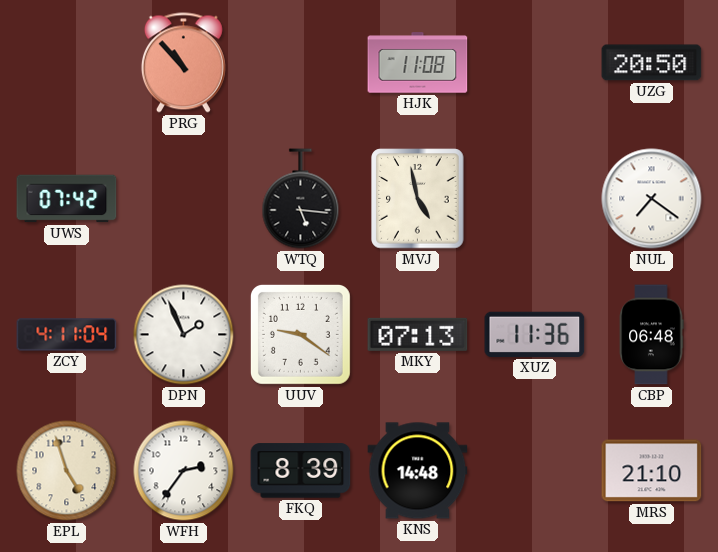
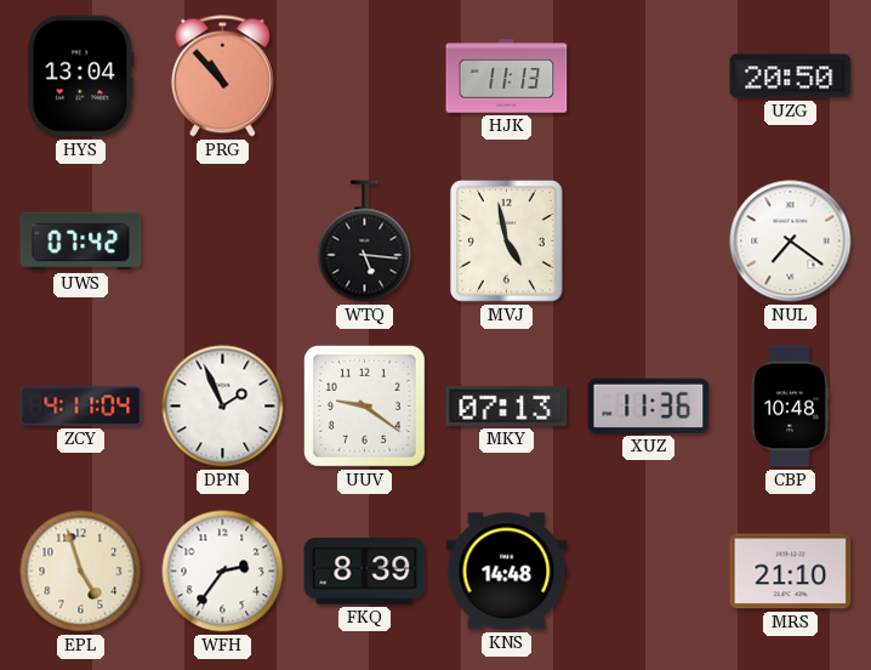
HYS: none -> 13:04 (81, 76)
HJK: 11:08 -> 11:13 (507, 76)
CBP: 06:48 -> 10:48 (790, 407)
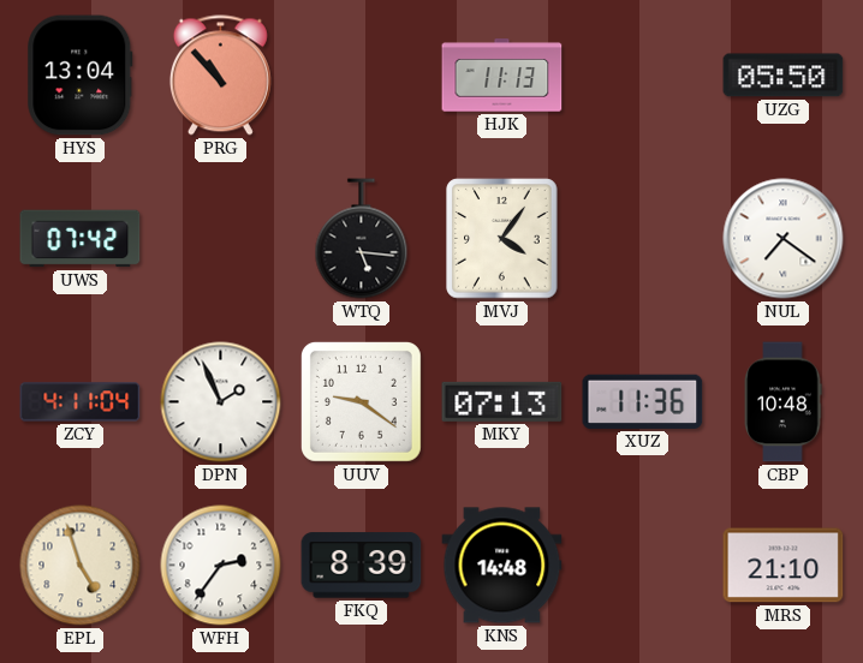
UZG: 20:50 -> 05:50 (784, 76)
MVJ: 4:58 -> 4:06 (502, 239)
